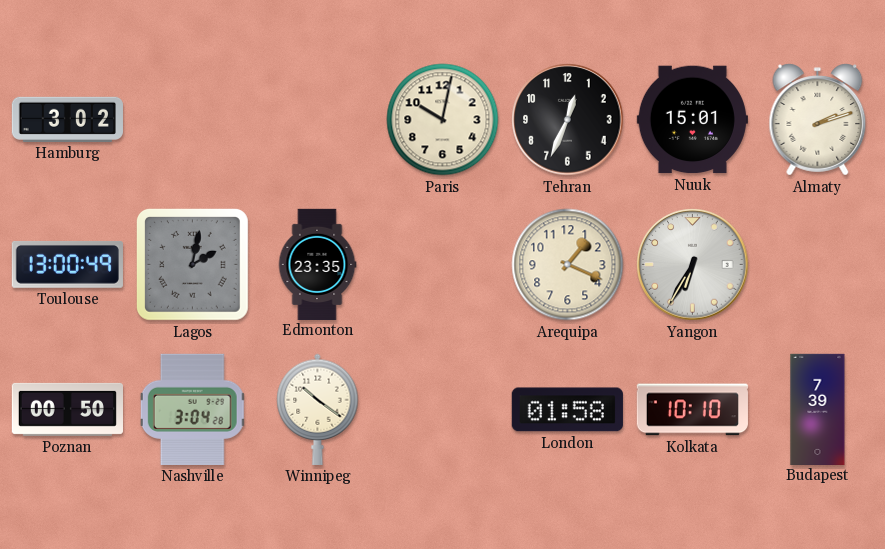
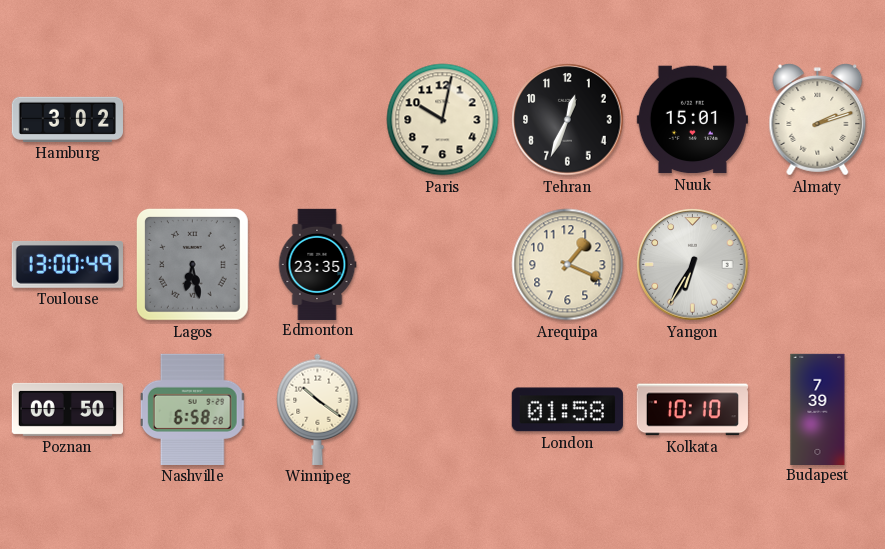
Lagos: 2:02 -> 6:28 (192, 264)
Nashville: 3:04 -> 6:58 (193, 409)
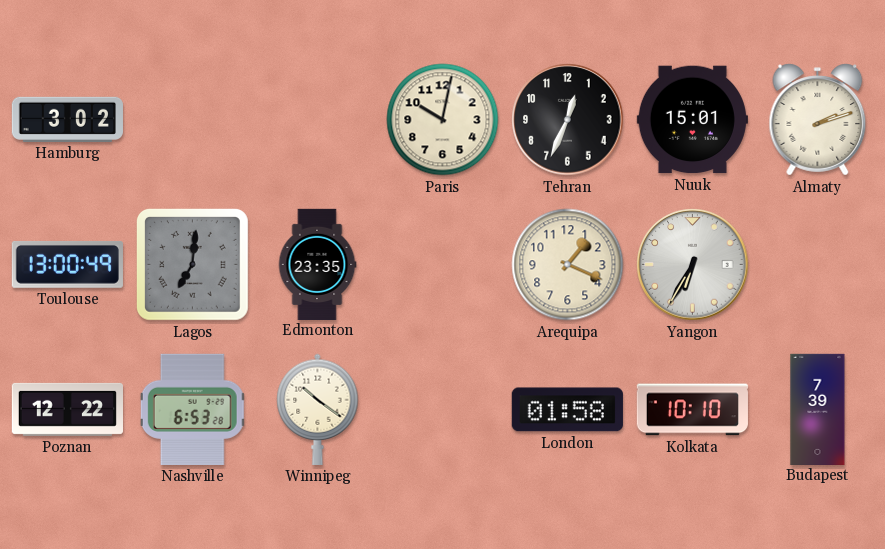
Lagos: 6:28 -> 7:01 (192, 264)
Poznan: 00:50 -> 12:22 (67, 409)
Nashville: 6:58 -> 6:53 (193, 409)
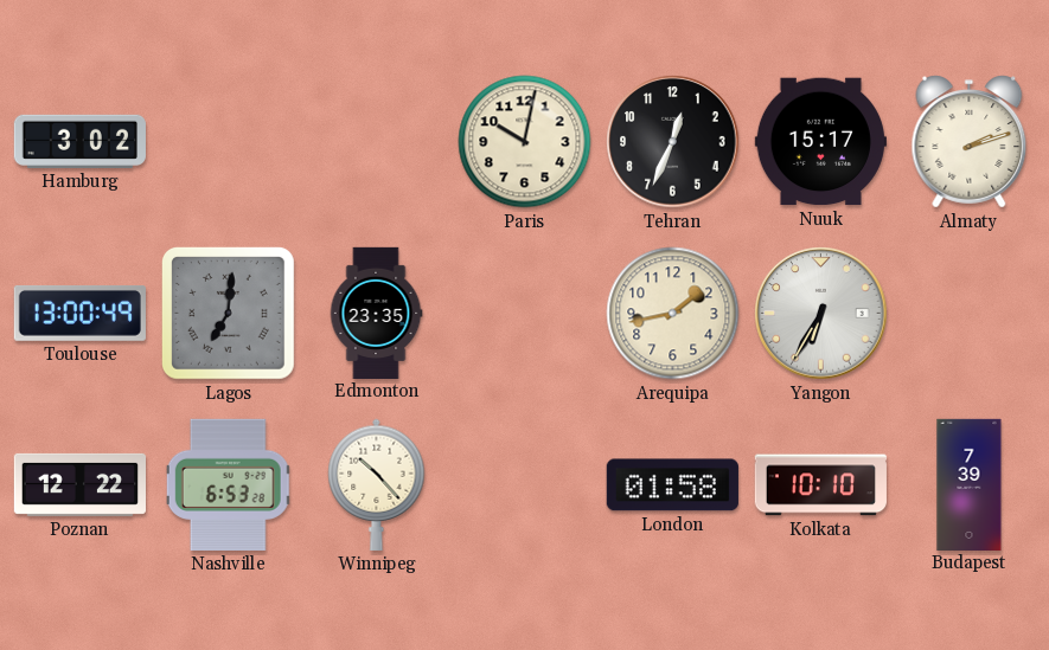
Nuuk: 15:01 -> 15:17 (820, 142)
Arequipa: 1:19 -> 1:43 (673, 314)
Winnipeg: 10:21 -> 10:23 (377, 484)
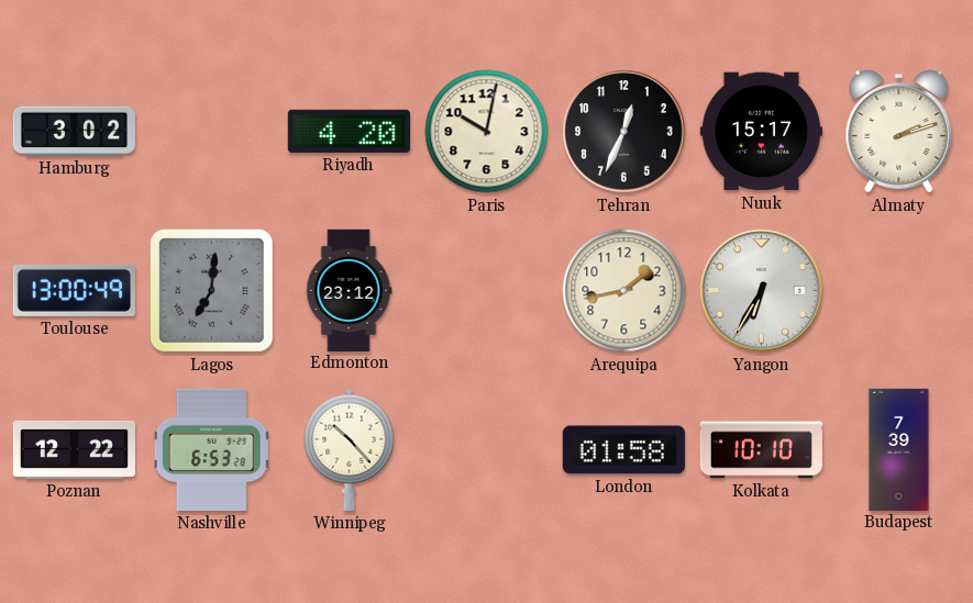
Riyadh: none -> 4:20 (349, 131)
Edmonton: 23:35 -> 23:12 (349, 290)
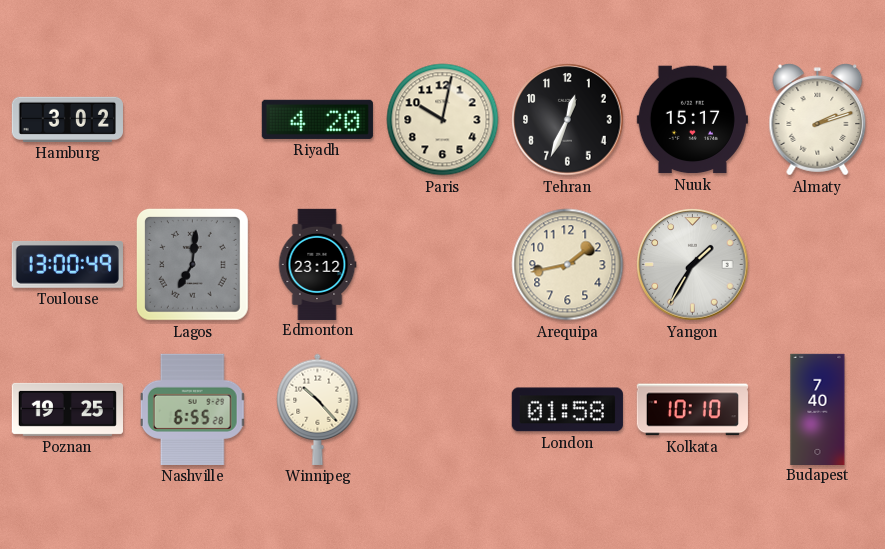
Yangon: 6:35 -> 1:35 (693, 265)
Poznan: 12:22 -> 19:25 (67, 409)
Nashville: 6:53 -> 6:55 (193, 409)
Budapest: 7:39 -> 7:40 (818, 409)
